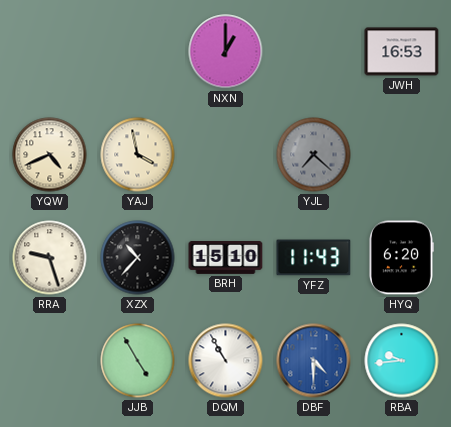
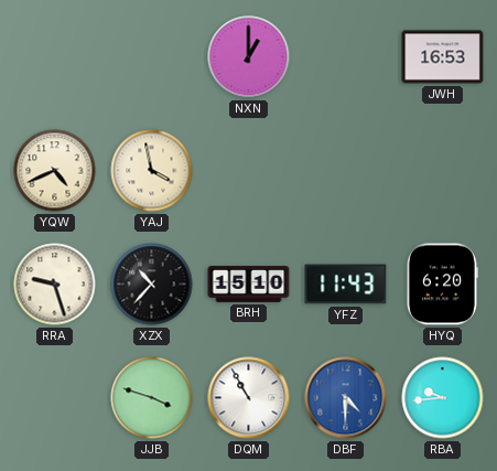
YJL: 7:22 -> none (314, 155)
JJB: 4:55 -> 3:48 (152, 398)
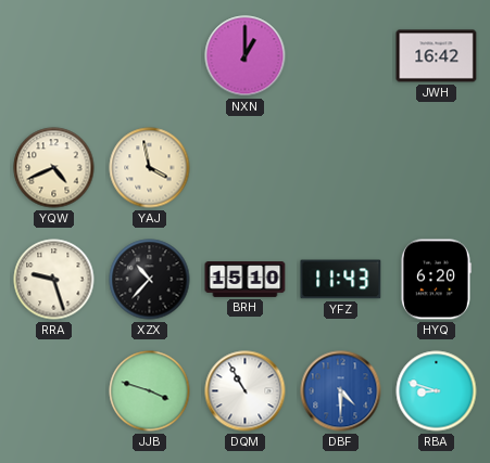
JWH: 16:53 -> 16:42 (437, 56)
RBA: 9:44 -> 8:48 (437, 391)
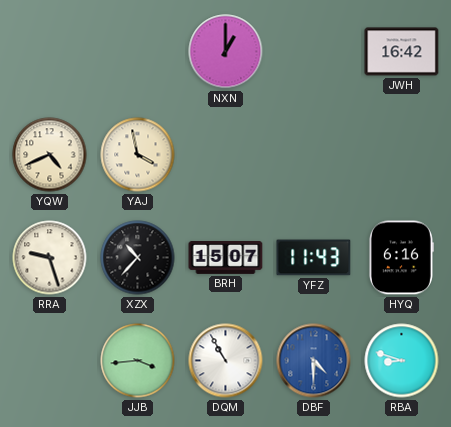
BRH: 15:10 -> 15:07 (226, 258)
HYQ: 6:20 -> 6:16 (401, 258)
JJB: 3:48 -> 3:44 (138, 361)
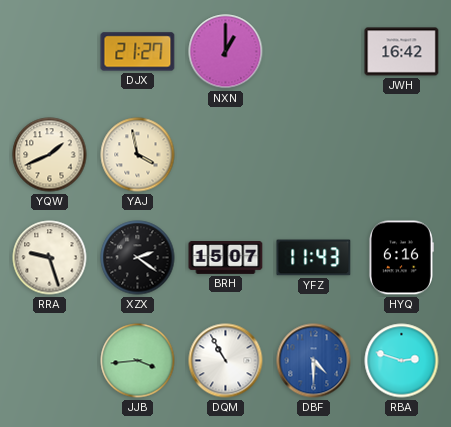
DJX: none -> 21:27 (138, 52)
YQW: 4:41 -> 1:41 (50, 155)
XZX: 10:37 -> 2:21 (138, 258)
RBA: 8:48 -> 2:48 (402, 361)
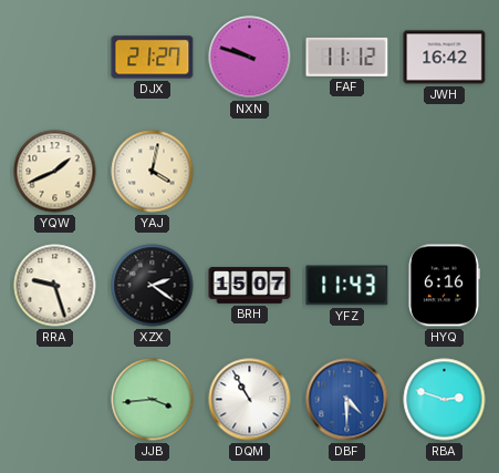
NXN: 1:00 -> 9:48 (250, 58)
FAF: none -> 11:12 (347, 56)
YAJ: 3:58 -> 4:02 (153, 172)
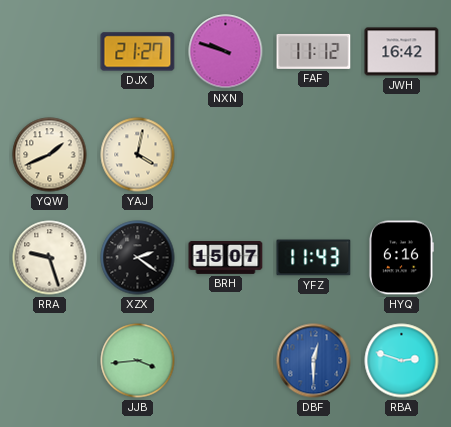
DQM: 10:55 -> none (250, 400)
DBF: 4:30 -> 12:30 (314, 361)
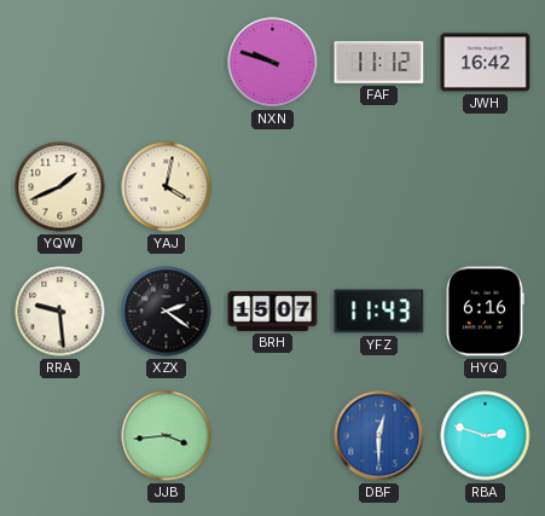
DJX: 21:27 -> none (138, 52)
RRA: 9:27 -> 9:29 (60, 312)
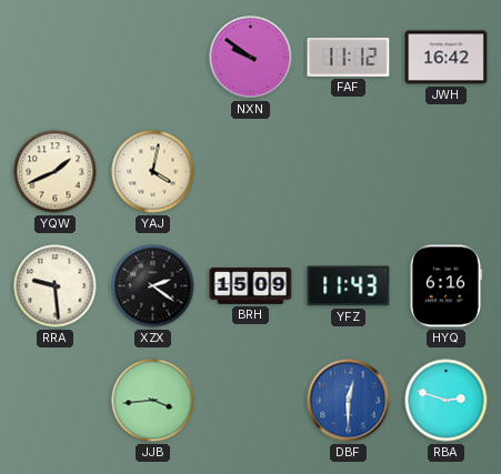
NXN: 9:48 -> 9:51 (251, 58)
BRH: 15:07 -> 15:09 (251, 286)
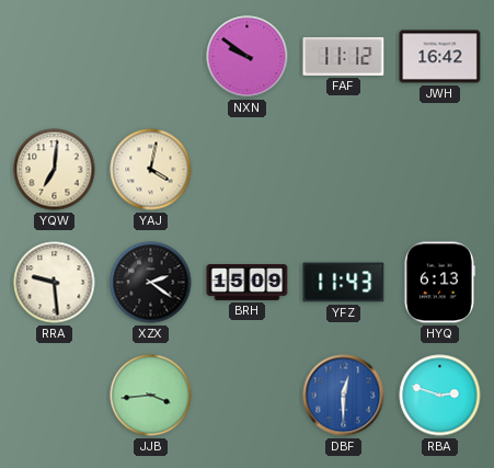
YQW: 1:41 -> 7:01 (55, 170)
HYQ: 6:16 -> 6:13 (439, 283)
